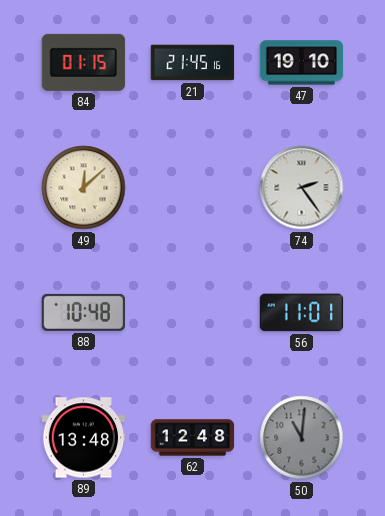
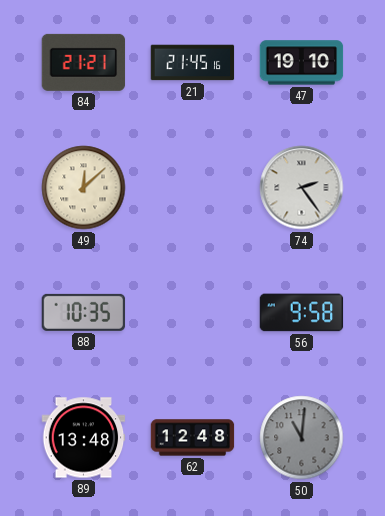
84: 01:15 -> 21:21 (84, 62)
88: 10:48 -> 10:35 (84, 312)
56: 11:01 -> 9:58 (302, 313)
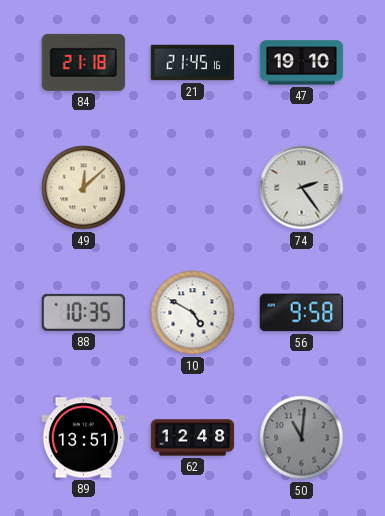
84: 21:21 -> 21:18 (84, 62)
10: none -> 4:50 (193, 313)
89: 13:48 -> 13:51 (84, 438)
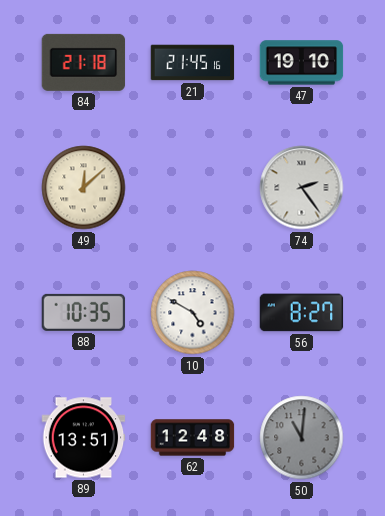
56: 9:58 -> 8:27 (302, 313)
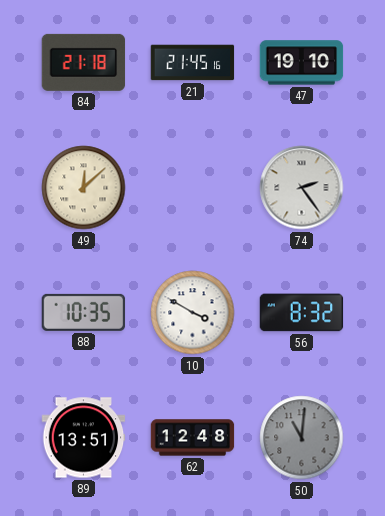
10: 4:50 -> 3:50 (193, 313)
56: 8:27 -> 8:32 (302, 313)
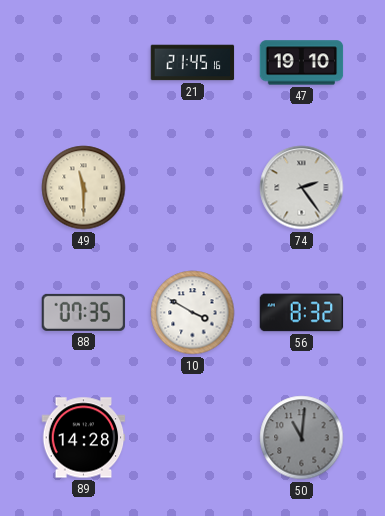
84: 21:18 -> none (84, 62)
49: 12:08 -> 11:30 (84, 188)
88: 10:35 -> 07:35 (84, 312)
89: 13:51 -> 14:28 (84, 438)
62: 12:48 -> none (193, 438)
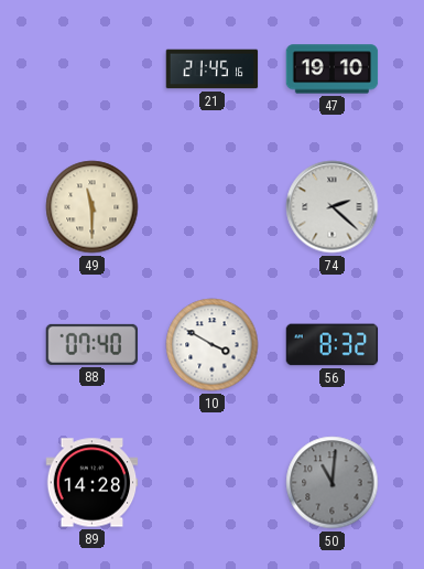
74: 2:24 -> 2:22 (333, 207)
88: 07:35 -> 07:40 (93, 344)
